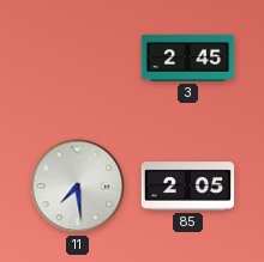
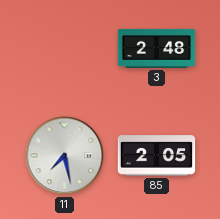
3: 2:45 -> 2:48 (157, 48)
11: 7:29 -> 7:28 (65, 156)
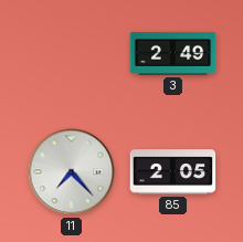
3: 2:48 -> 2:49 (173, 53)
11: 7:28 -> 7:23 (72, 172)
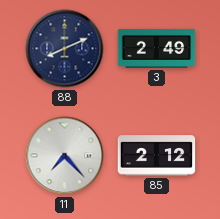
88: none -> 8:11 (65, 49)
85: 2:05 -> 2:12 (157, 156)
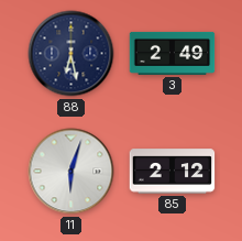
88: 8:11 -> 6:28 (71, 54)
11: 7:23 -> 6:03 (71, 172)
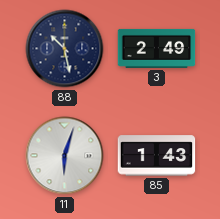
88: 6:28 -> 10:28 (65, 49)
85: 2:12 -> 1:43 (157, 156)
